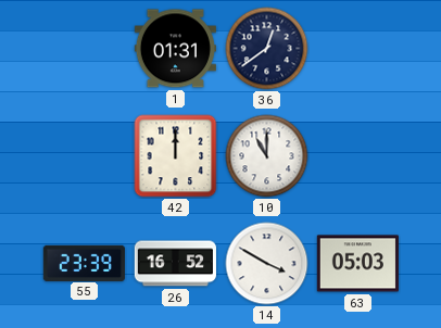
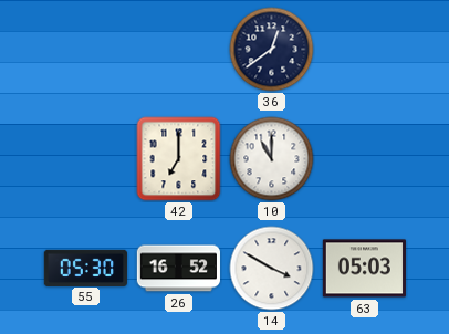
1: 01:31 -> none (175, 49)
42: 12:00 -> 7:00 (179, 159)
55: 23:39 -> 05:30 (85, 268)
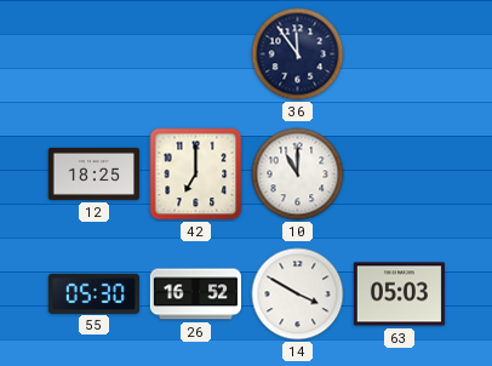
36: 12:39 -> 11:54 (298, 55)
12: none -> 18:25 (93, 173)
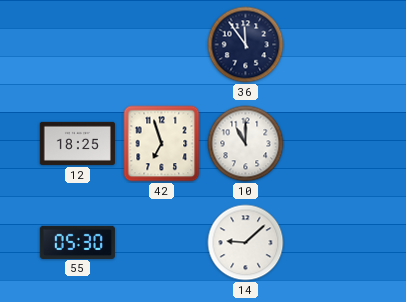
42: 7:00 -> 6:57 (162, 144)
26: 16:52 -> none (195, 294)
14: 3:50 -> 9:08 (246, 243)
63: 05:03 -> none (399, 294)
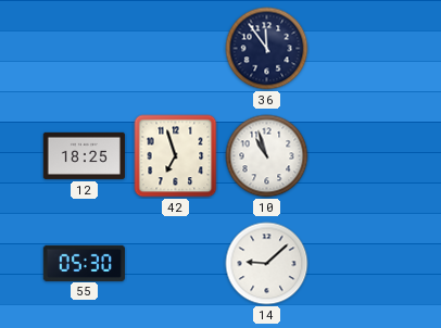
10: 11:00 -> 10:57 (267, 156)
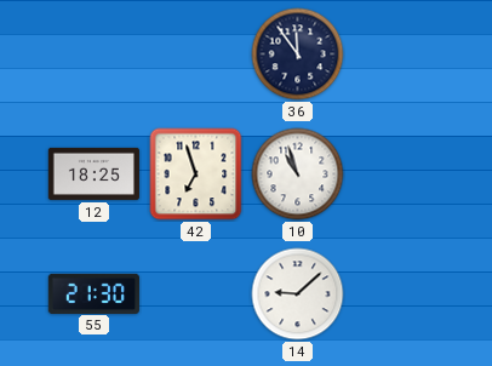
55: 05:30 -> 21:30 (93, 293)
